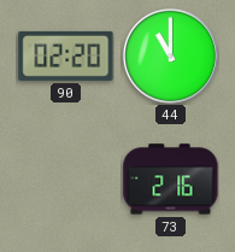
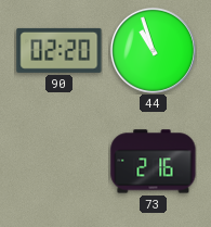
44: 11:00 -> 10:57 (153, 50)
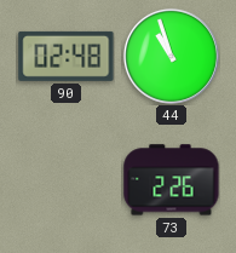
90: 02:20 -> 02:48 (67, 56)
73: 2:16 -> 2:26 (172, 180)
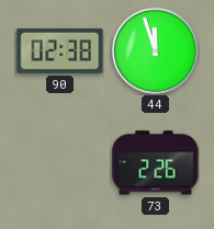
90: 02:48 -> 02:38 (60, 50)
44: 10:57 -> 11:57 (155, 50)
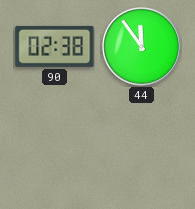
44: 11:57 -> 11:54 (141, 46)
73: 2:26 -> none (156, 163)
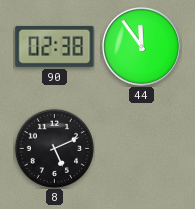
8: none -> 5:11 (54, 148)
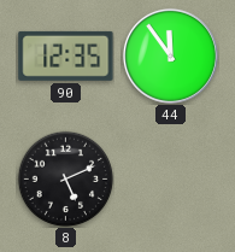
90: 02:38 -> 12:35 (66, 55)
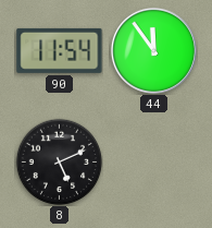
90: 12:35 -> 11:54 (60, 50)
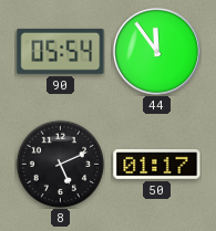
90: 11:54 -> 05:54 (61, 51)
50: none -> 01:17 (157, 165)
